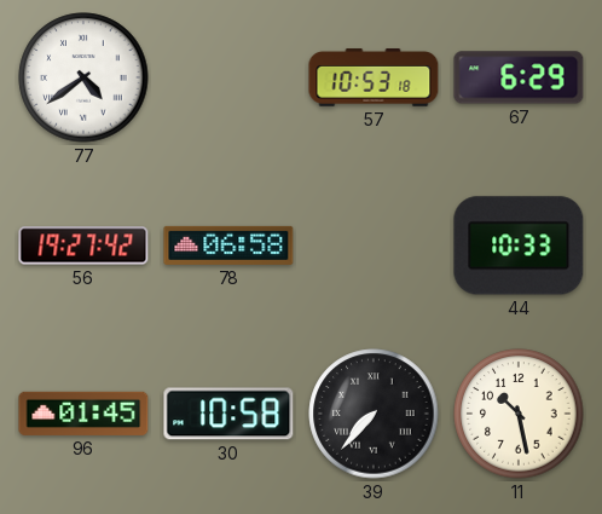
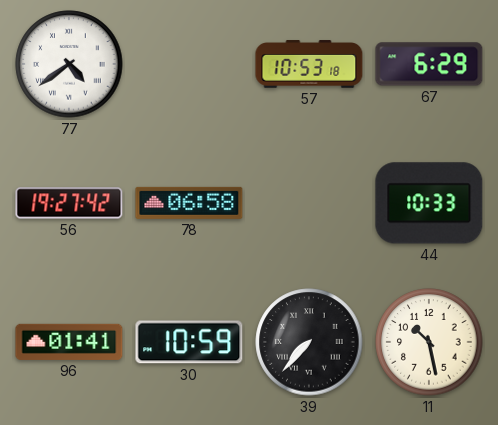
96: 01:45 -> 01:41 (69, 342)
30: 10:58 -> 10:59 (189, 342)
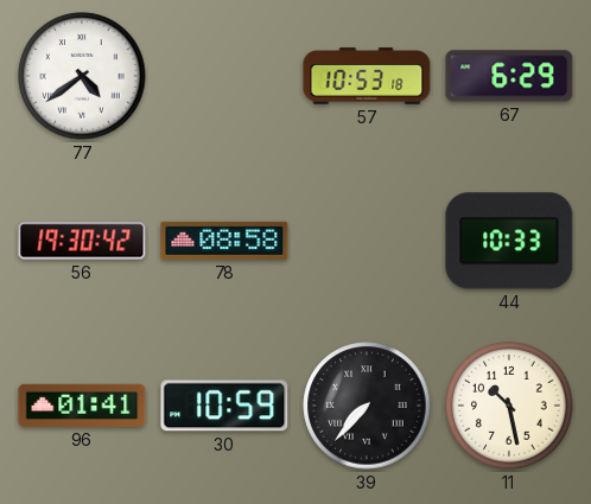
56: 19:27 -> 19:30 (82, 241)
78: 06:58 -> 08:58 (224, 241)
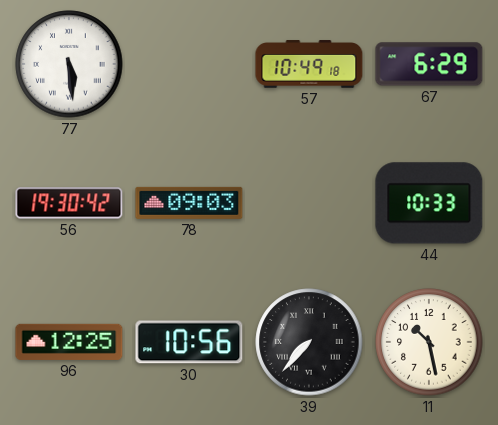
77: 4:39 -> 5:29 (69, 64)
57: 10:53 -> 10:49 (309, 64)
78: 08:58 -> 09:03 (189, 203)
96: 01:41 -> 12:25 (69, 342)
30: 10:59 -> 10:56 (189, 342)
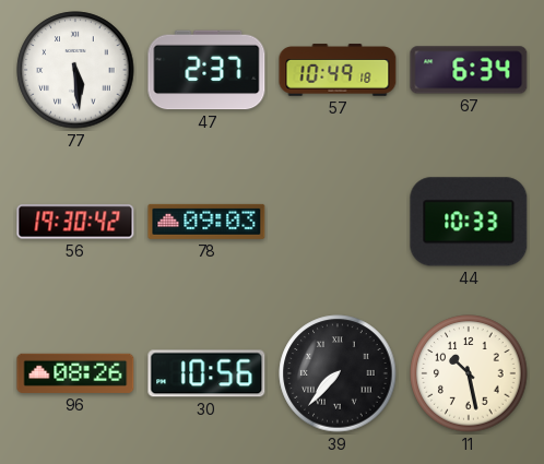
47: none -> 2:37 (206, 70)
67: 6:29 -> 6:34 (469, 70)
96: 12:25 -> 08:26 (75, 373)
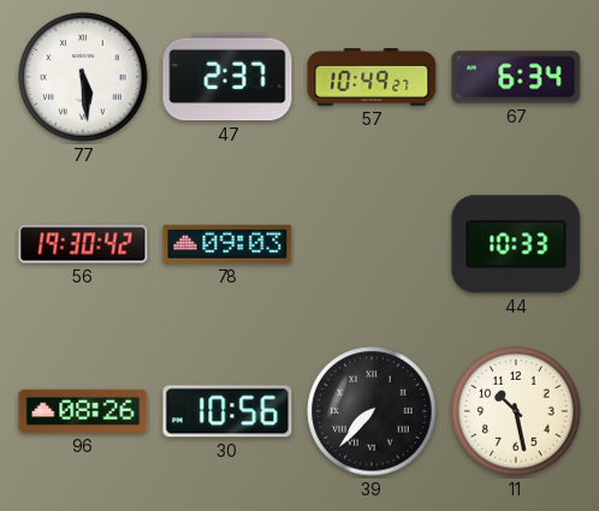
57: 10:49:18 -> 10:49:27 (372, 77)
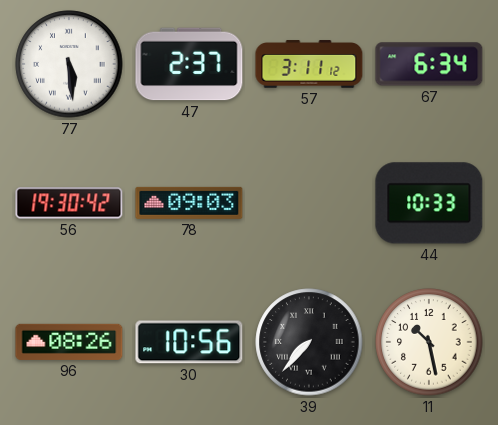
57: 10:49 -> 3:11 (309, 64)
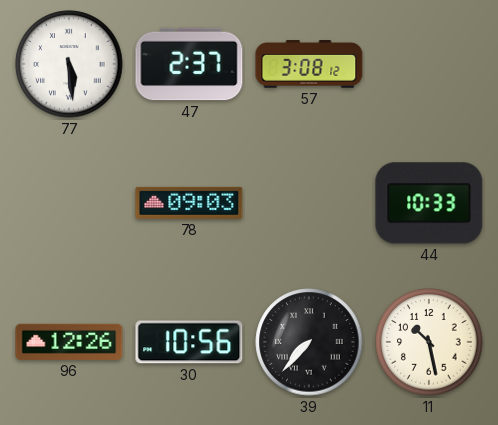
57: 3:11 -> 3:08 (309, 64)
67: 6:34 -> none (429, 64)
56: 19:30 -> none (69, 203)
96: 08:26 -> 12:26 (69, 342)
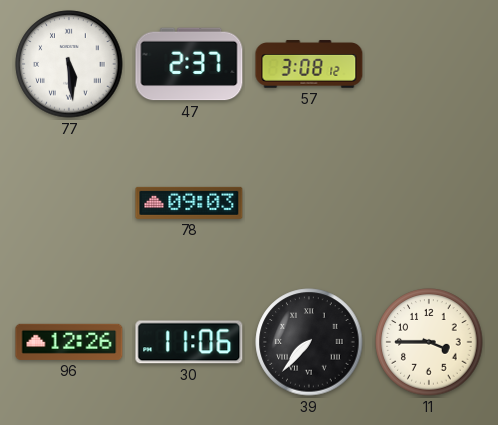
44: 10:33 -> none (429, 203)
30: 10:56 -> 11:06 (189, 342)
11: 10:28 -> 3:45 (429, 342)
